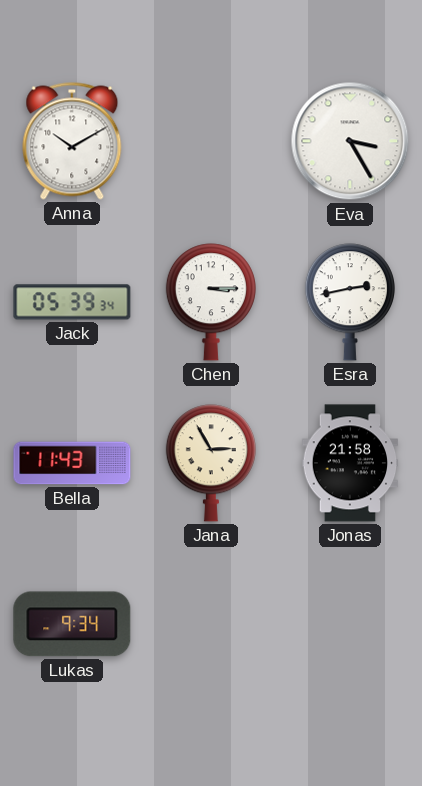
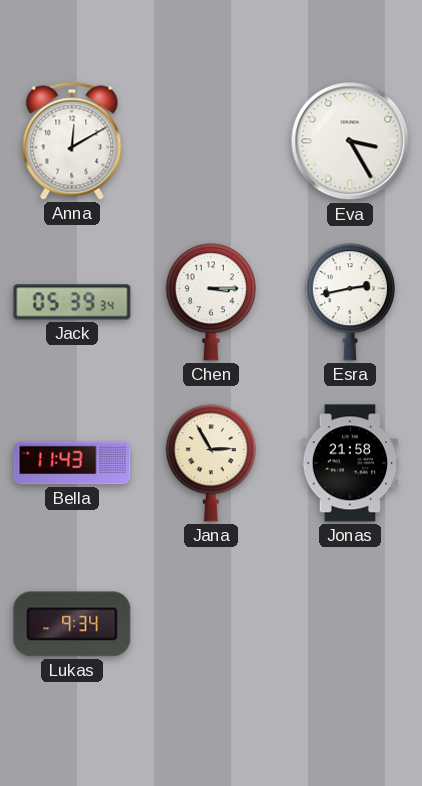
Anna: 10:10 -> 12:10 (72, 141)
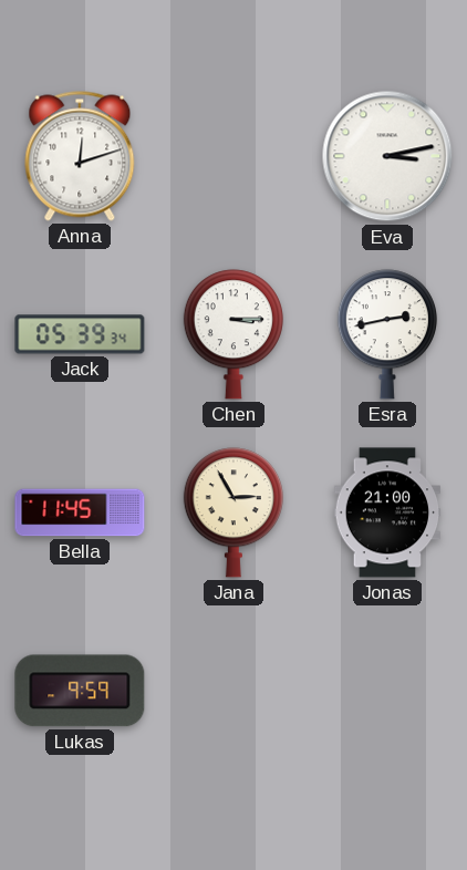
Anna: 12:10 -> 12:12 (80, 156)
Eva: 3:25 -> 3:13 (387, 156)
Bella: 11:43 -> 11:45 (80, 512)
Jonas: 21:58 -> 21:00 (387, 512)
Lukas: 9:34 -> 9:59 (80, 691)
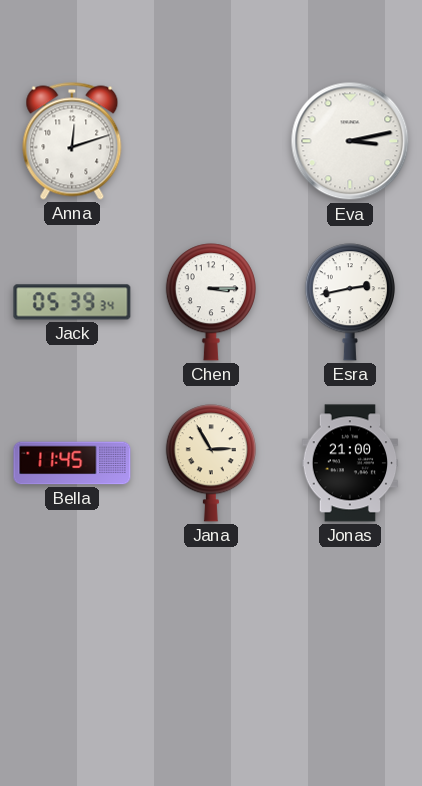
Lukas: 9:59 -> none (80, 691)
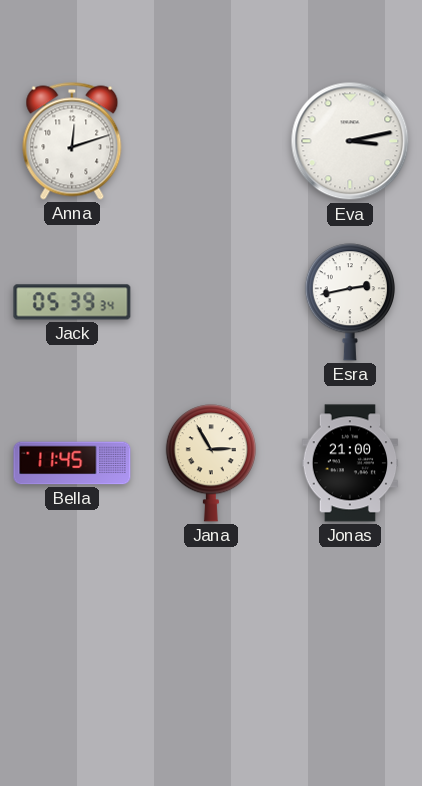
Chen: 3:15 -> none (211, 302)
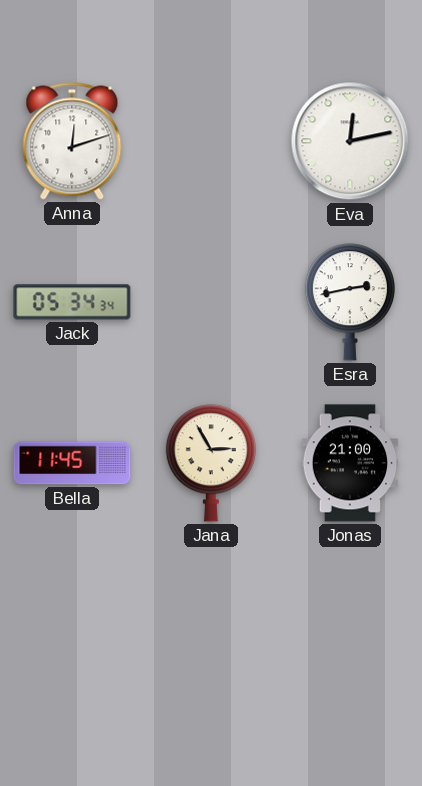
Eva: 3:13 -> 12:13 (350, 141)
Jack: 05:39 -> 05:34 (72, 302)
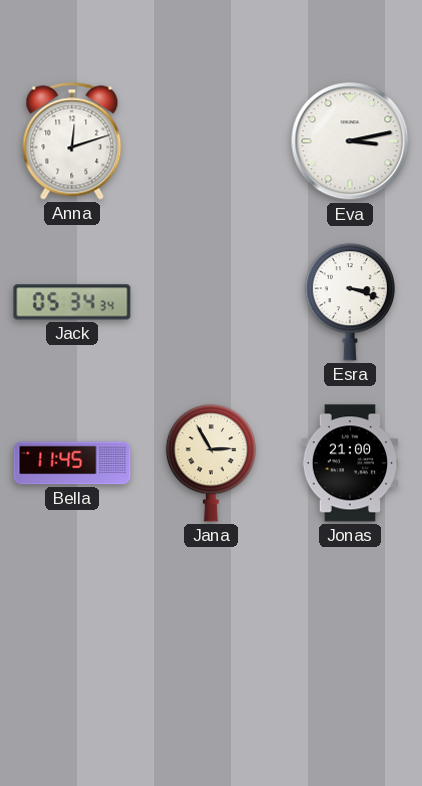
Eva: 12:13 -> 3:13 (350, 141)
Esra: 2:43 -> 3:18 (350, 302)
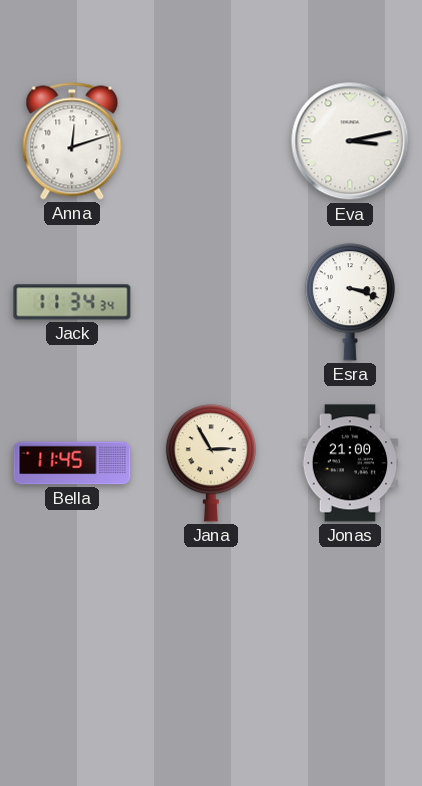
Jack: 05:34 -> 11:34 (72, 302)
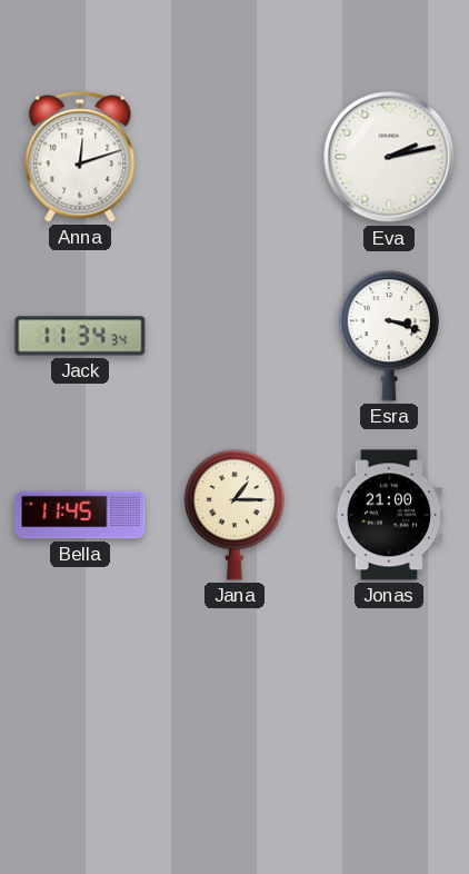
Eva: 3:13 -> 2:13 (389, 157)
Jana: 2:55 -> 1:15 (234, 515)
